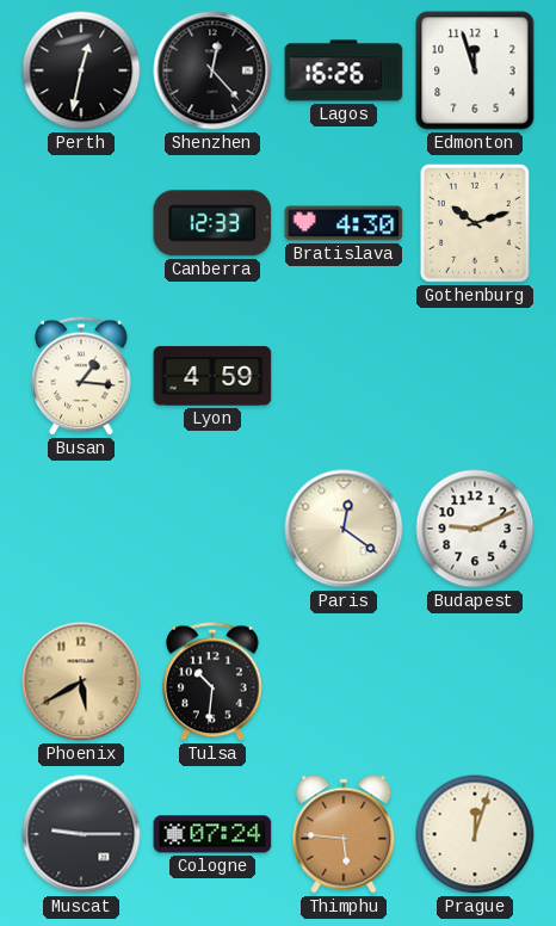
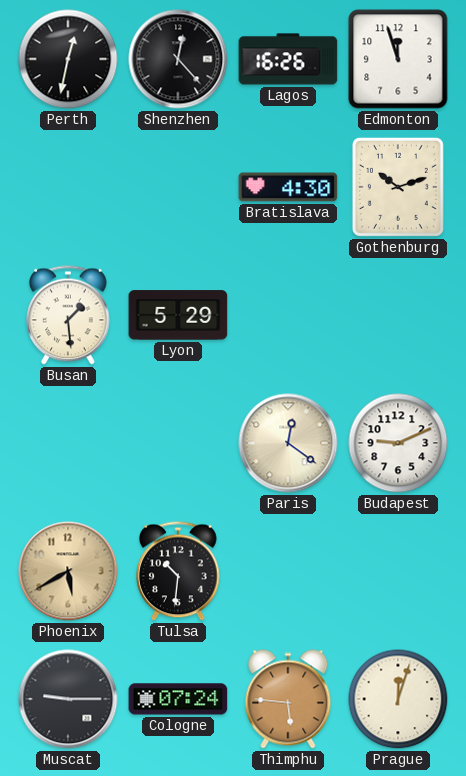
Canberra: 12:33 -> none (212, 223)
Busan: 1:16 -> 1:29 (68, 315)
Lyon: 4:59 -> 5:29 (178, 315)
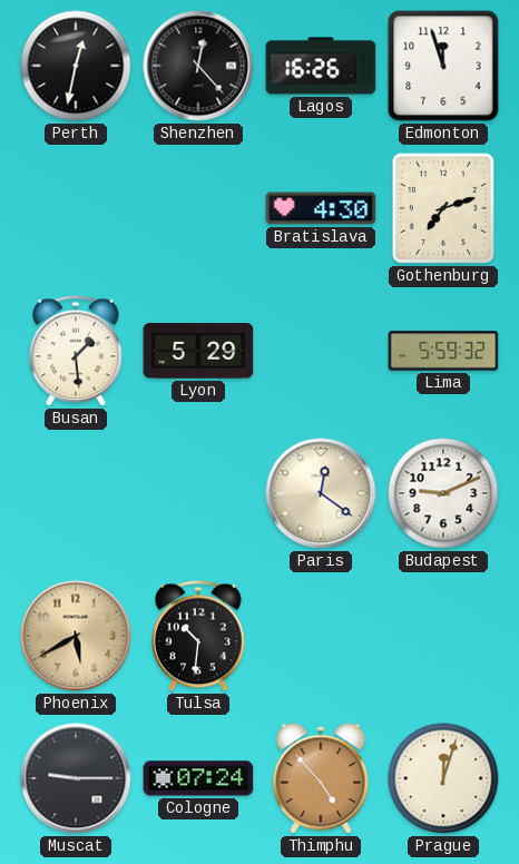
Gothenburg: 10:12 -> 7:12 (443, 208)
Lima: none -> 5:59 (443, 351)
Thimphu: 5:46 -> 4:53 (321, 778)
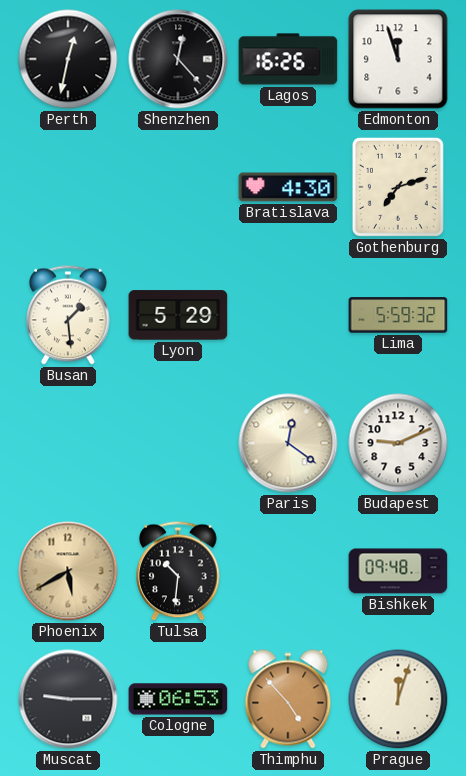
Bishkek: none -> 09:48 (398, 571)
Cologne: 07:24 -> 06:53 (178, 699)
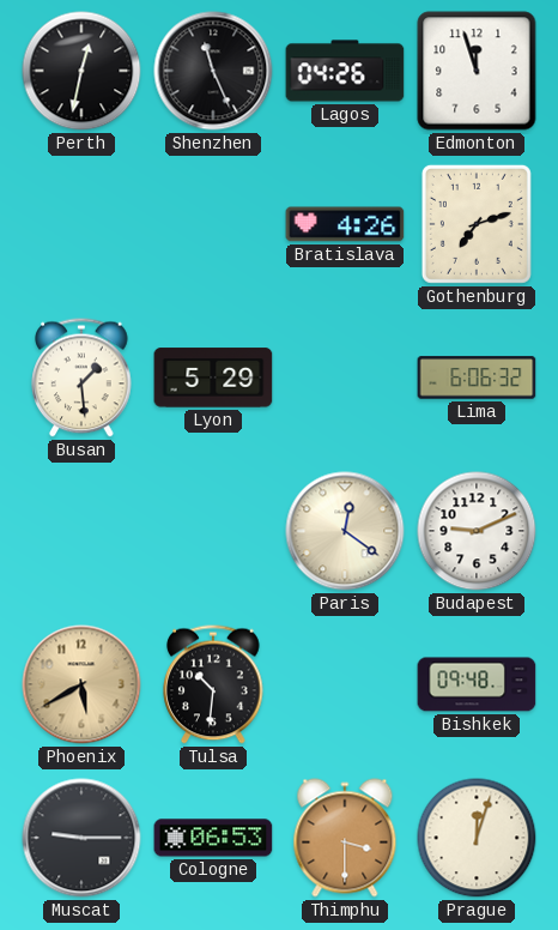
Shenzhen: 12:23 -> 11:26 (213, 71)
Lagos: 16:26 -> 04:26 (345, 71)
Bratislava: 4:30 -> 4:26 (345, 224)
Lima: 5:59 -> 6:06 (477, 378)
Thimphu: 4:53 -> 3:30 (345, 838)
